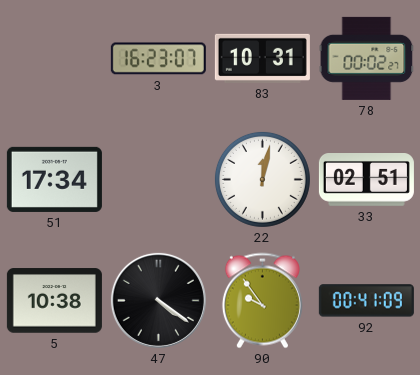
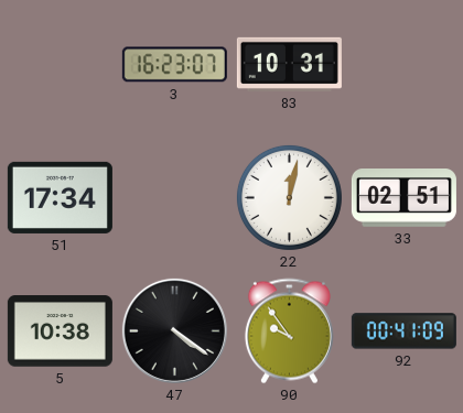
78: 00:02 -> none (367, 58)
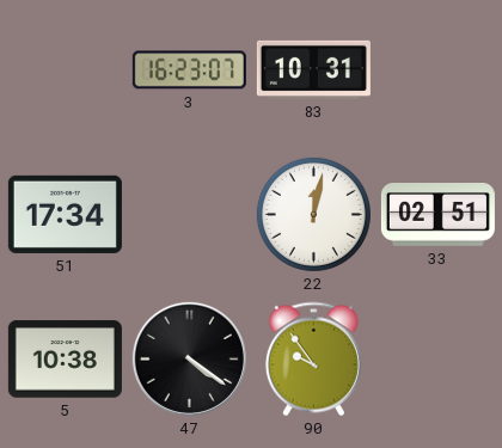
92: 00:41 -> none (403, 332)
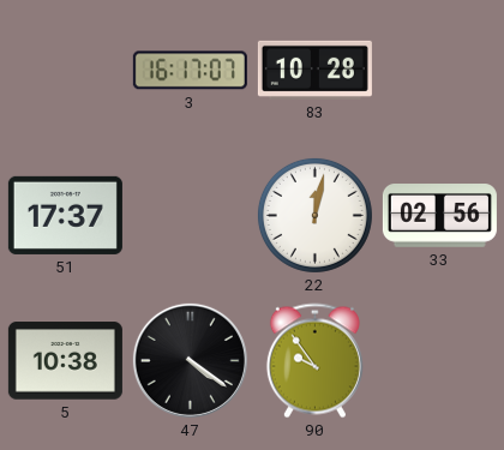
3: 16:23 -> 16:17 (190, 71)
83: 10:31 -> 10:28 (314, 70)
51: 17:34 -> 17:37 (65, 215)
33: 02:51 -> 02:56 (439, 216)
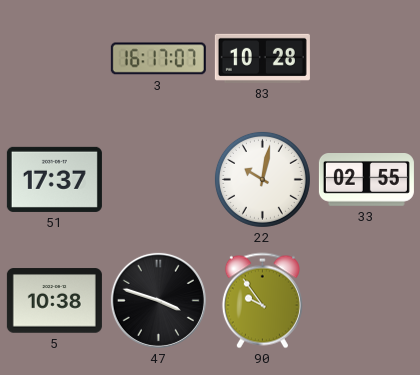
22: 12:02 -> 10:02 (262, 179)
33: 02:56 -> 02:55 (366, 180)
47: 4:21 -> 3:48 (158, 300)
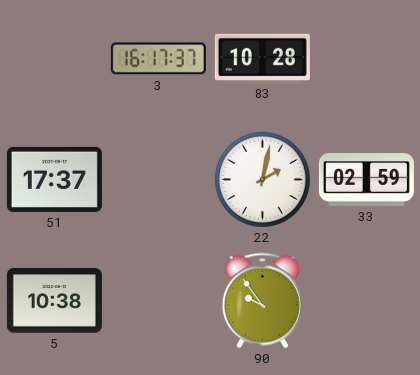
3: 16:17:07 -> 16:17:37 (158, 59)
22: 10:02 -> 2:02 (262, 179)
33: 02:55 -> 02:59 (366, 180)
47: 3:48 -> none (158, 300)
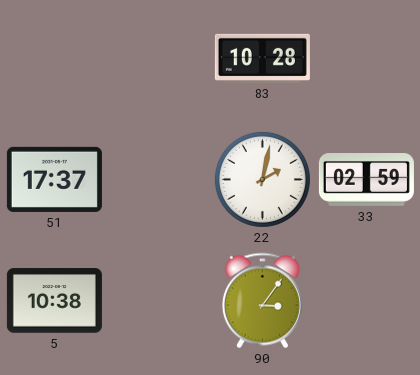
3: 16:17 -> none (158, 59)
90: 9:54 -> 3:06 (262, 301)
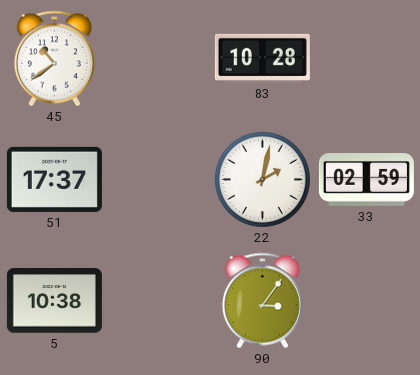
45: none -> 10:39 (54, 59)
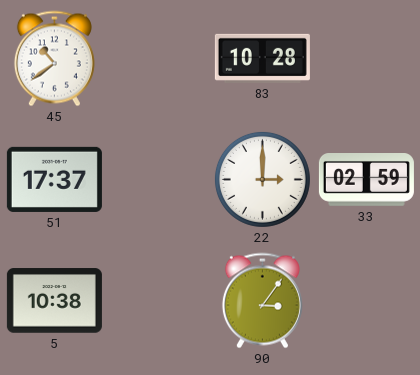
22: 2:02 -> 3:00 (262, 179)
